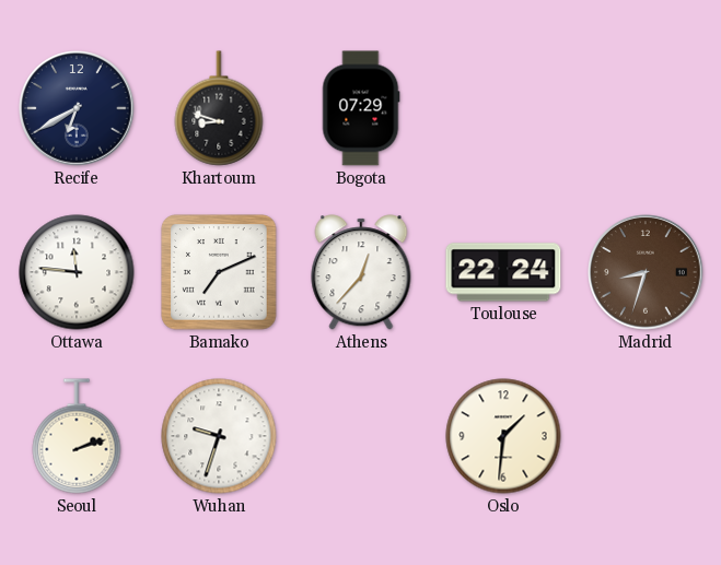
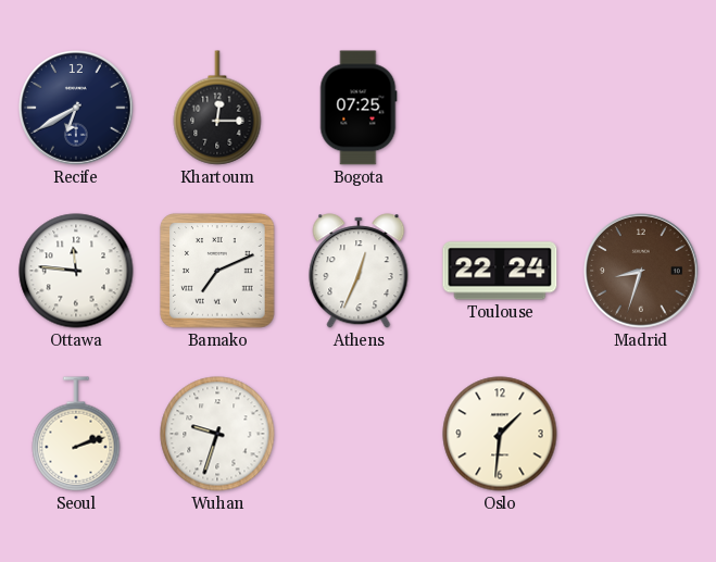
Khartoum: 8:48 -> 12:15 (217, 108)
Bogota: 07:29 -> 07:25 (359, 108)
Athens: 12:37 -> 12:34 (359, 271)
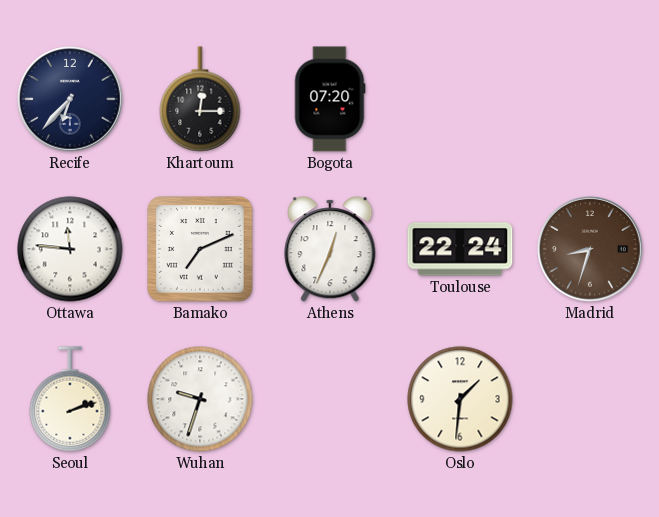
Recife: 6:40 -> 6:37 (70, 99)
Bogota: 07:25 -> 07:20 (330, 99)
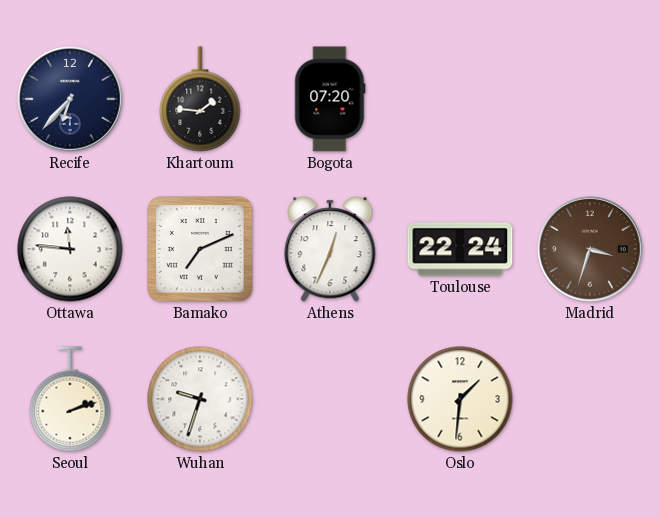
Khartoum: 12:15 -> 1:46 (200, 99)
Madrid: 8:33 -> 3:33 (590, 249)
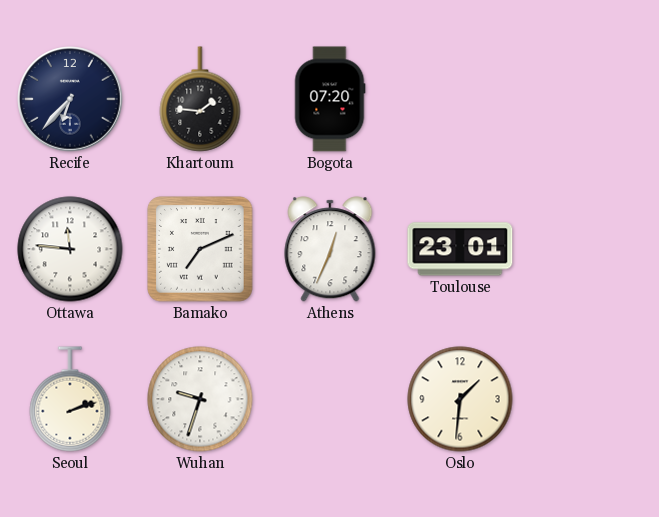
Toulouse: 22:24 -> 23:01 (460, 249)
Madrid: 3:33 -> none (590, 249)
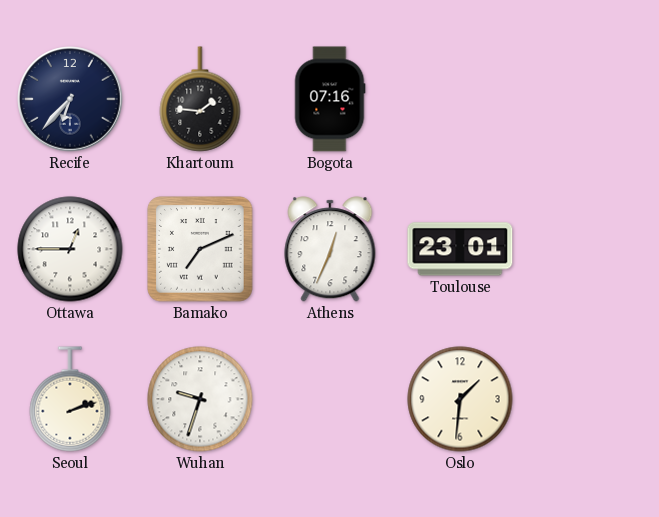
Bogota: 07:20 -> 07:16 (330, 99)
Ottawa: 11:46 -> 12:45 (70, 249)
